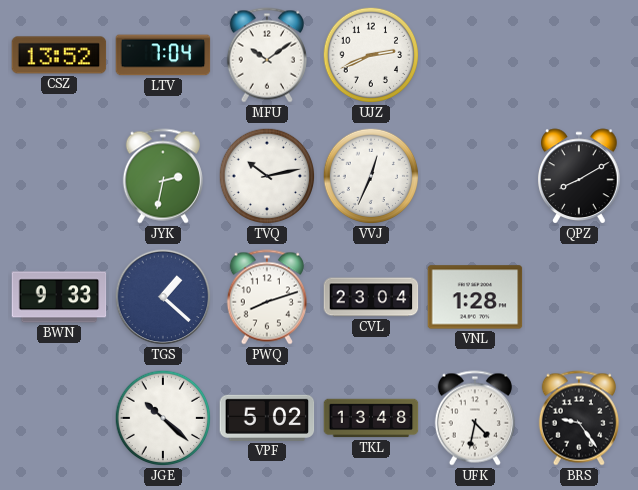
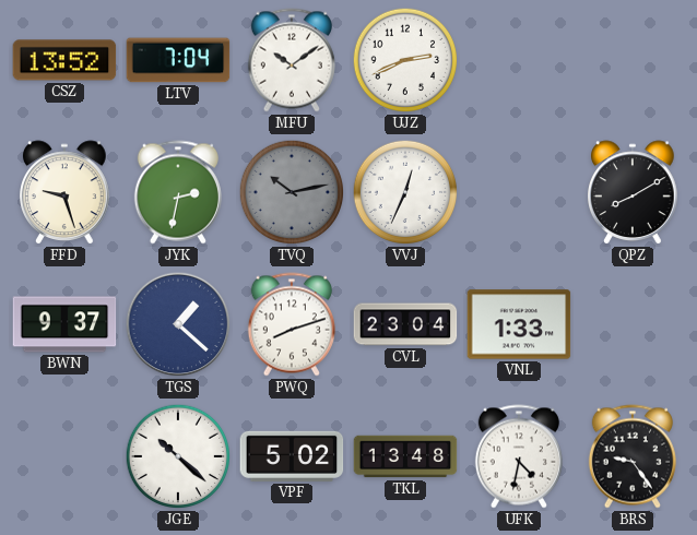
FFD: none -> 9:27 (64, 192)
TVQ dial: white -> grey (292, 192)
BWN: 9:33 -> 9:37 (64, 324)
VNL: 1:28 -> 1:33 (519, 324)
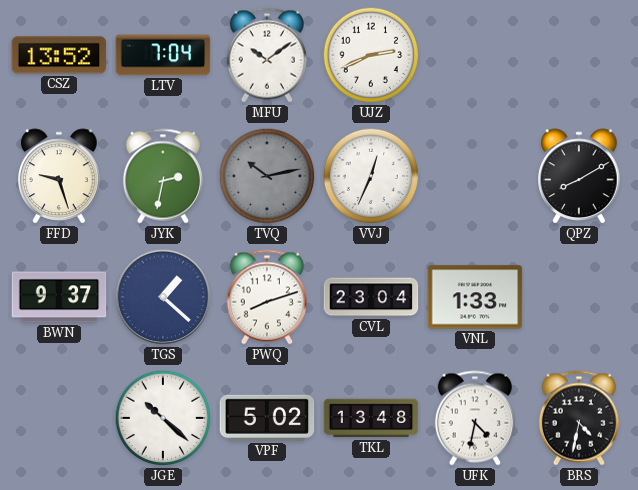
BRS: 9:24 -> 4:32 (579, 418)
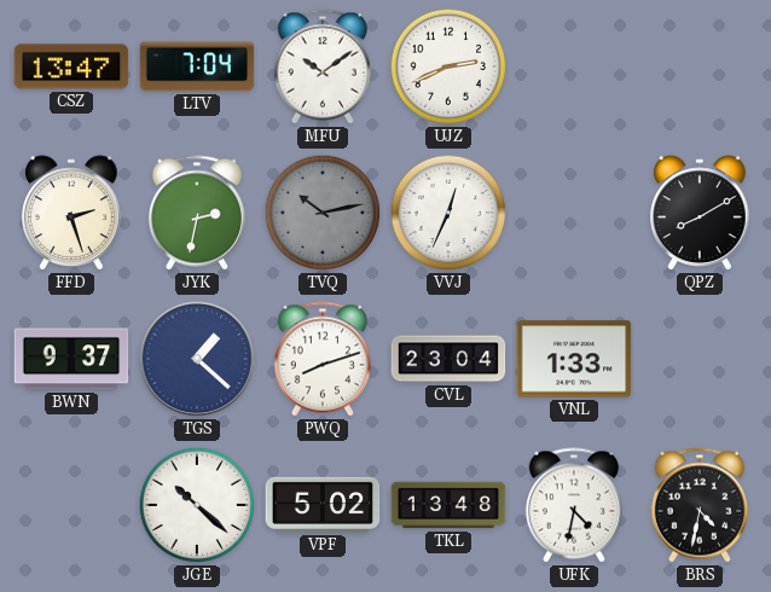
CSZ: 13:52 -> 13:47 (71, 66)
FFD: 9:27 -> 2:27 (71, 213)
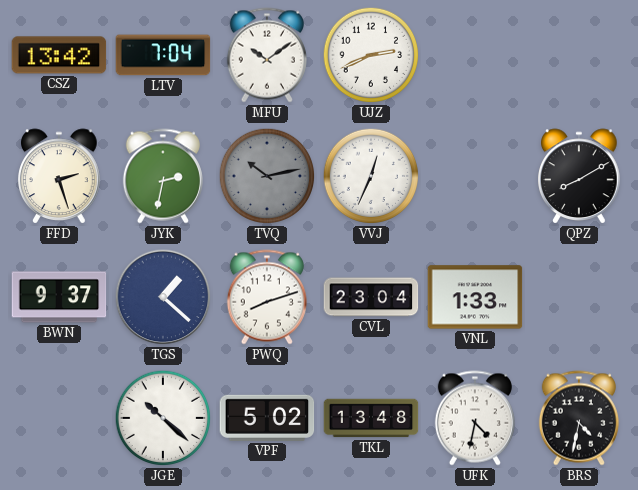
CSZ: 13:47 -> 13:42 (59, 55)
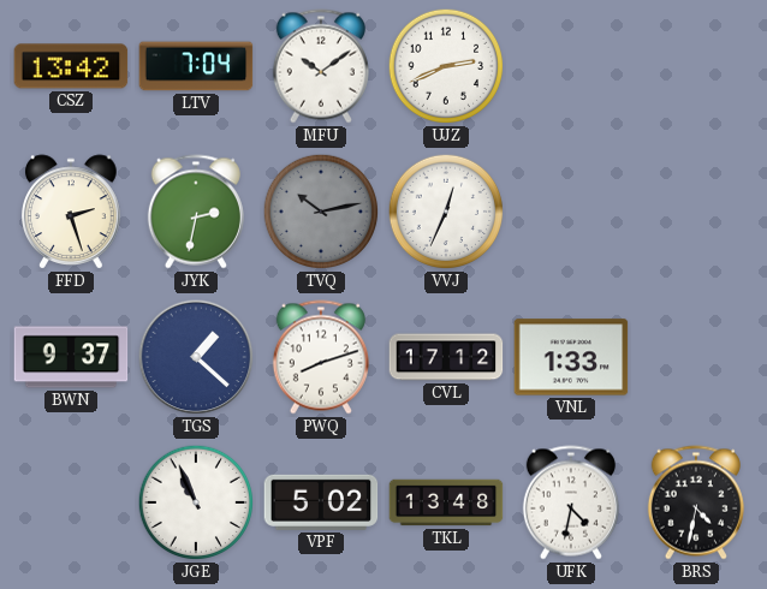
QPZ: 8:10 -> none (579, 176)
CVL: 23:04 -> 17:12 (446, 357)
JGE: 10:22 -> 10:56 (196, 502)
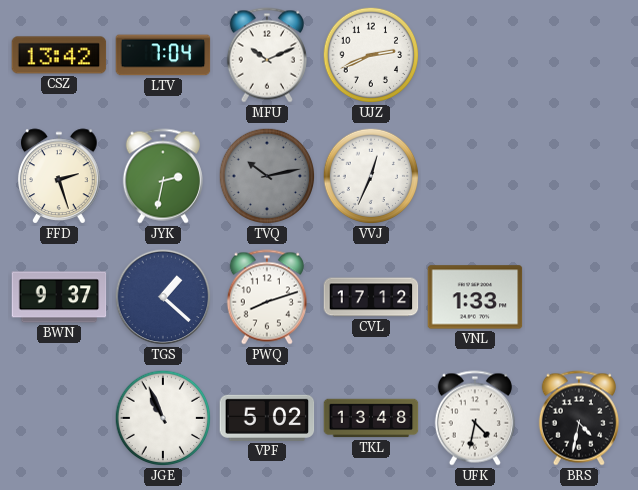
MFU: 10:09 -> 10:11 (267, 55)
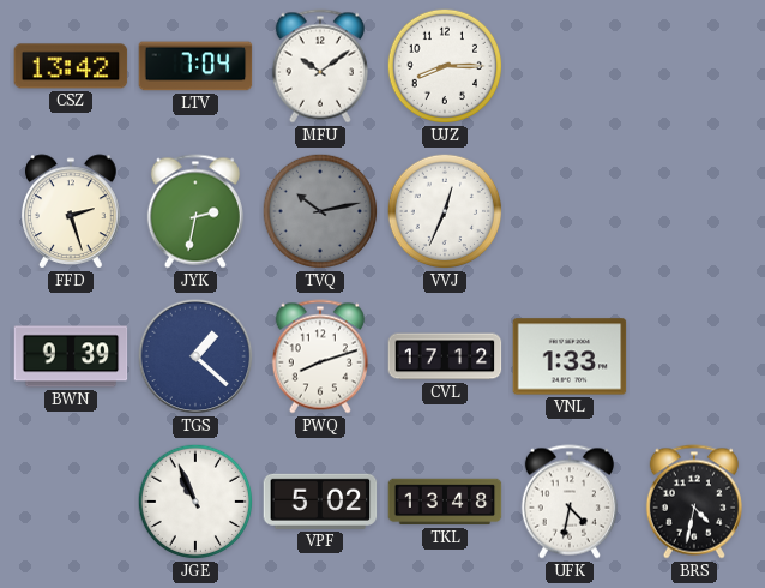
MFU: 10:11 -> 10:09 (320, 66)
UJZ: 2:41 -> 8:15 (445, 66)
BWN: 9:37 -> 9:39 (71, 356)
